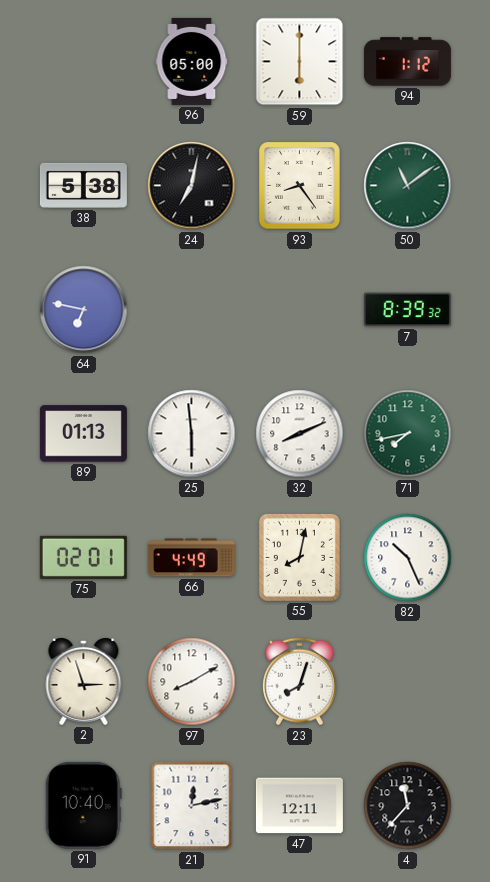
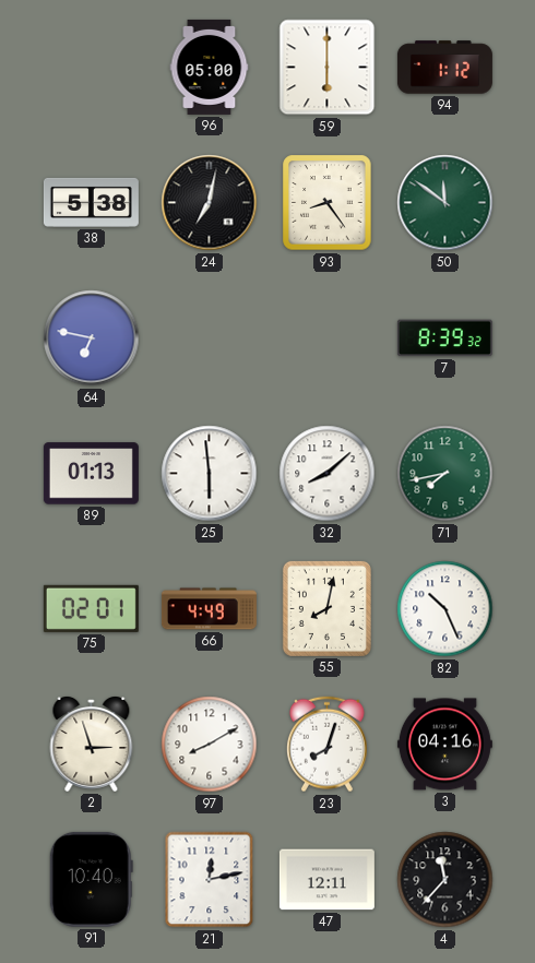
50: 11:09 -> 11:51 (445, 203)
32: 8:11 -> 8:08 (328, 474)
3: none -> 04:16 (444, 745)
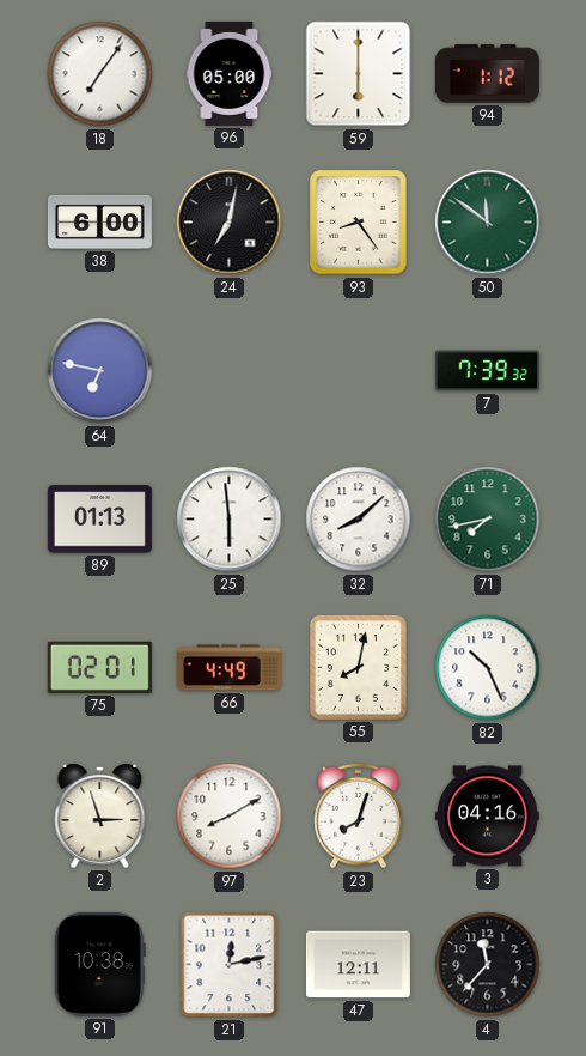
18: none -> 7:06 (100, 74)
38: 5:38 -> 6:00 (99, 221)
7: 8:39 -> 7:39 (487, 371)
91: 10:40 -> 10:38 (99, 964)
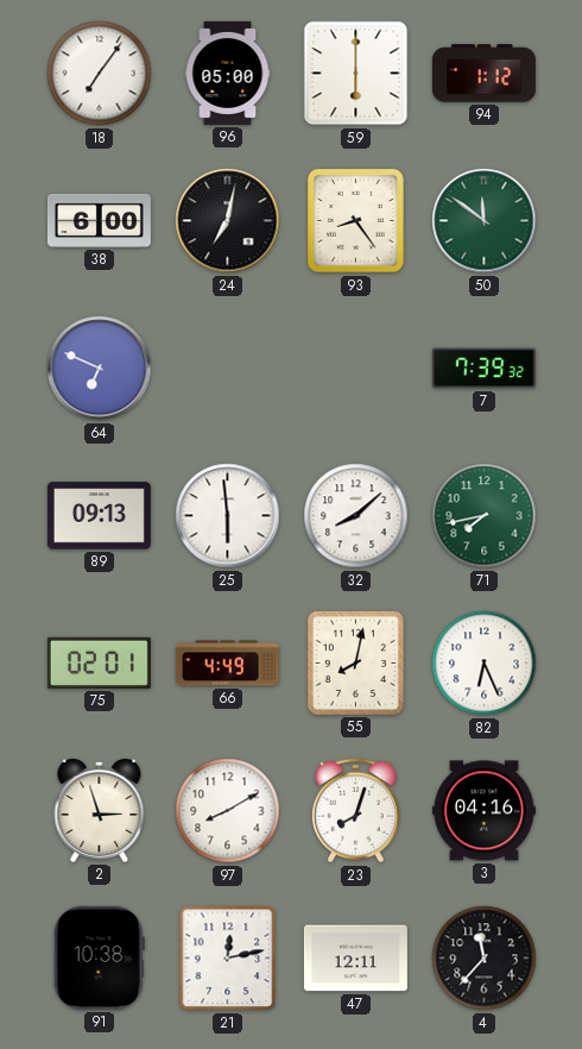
64: 6:47 -> 6:49 (100, 369)
89: 01:13 -> 09:13 (99, 516)
82: 10:26 -> 6:26 (485, 664)
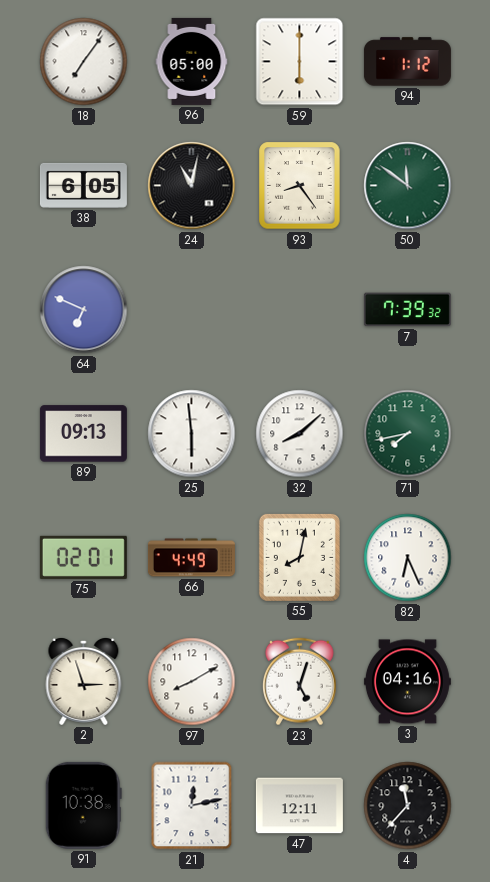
38: 6:00 -> 6:05 (83, 185)
24: 7:02 -> 11:02 (192, 186)
23: 8:03 -> 5:03 (299, 682)
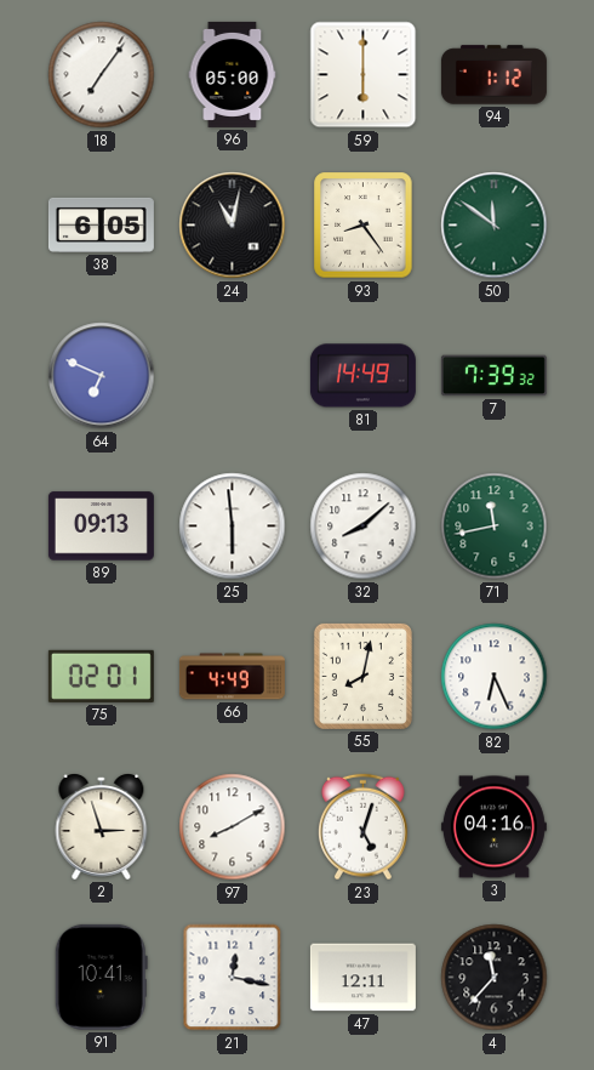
81: none -> 14:49 (362, 376)
71: 7:43 -> 11:43 (495, 527)
91: 10:38 -> 10:41 (101, 977)
21: 12:13 -> 12:17 (233, 978)
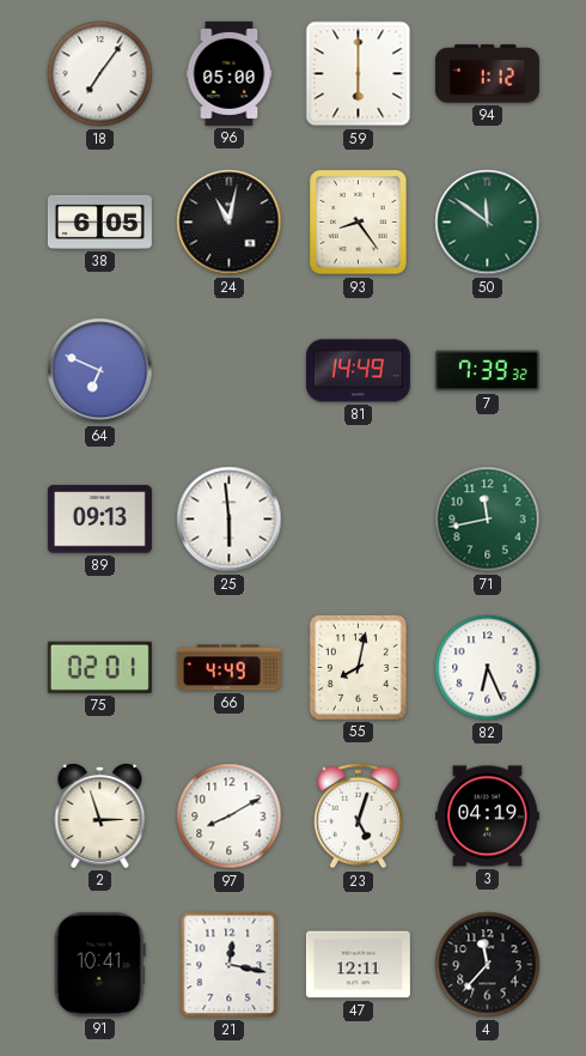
32: 8:08 -> none (364, 527)
3: 04:16 -> 04:19 (487, 817)
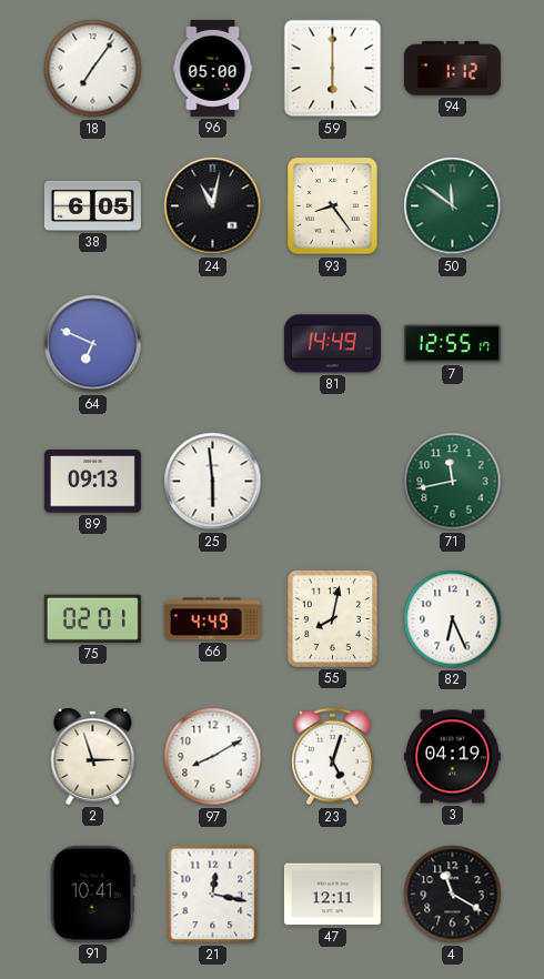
7: 7:39 -> 12:55 (452, 344)
4: 11:37 -> 11:20 (453, 895)
